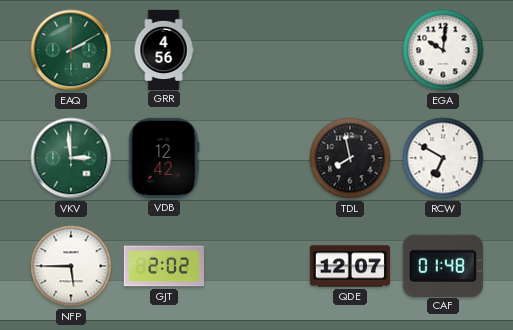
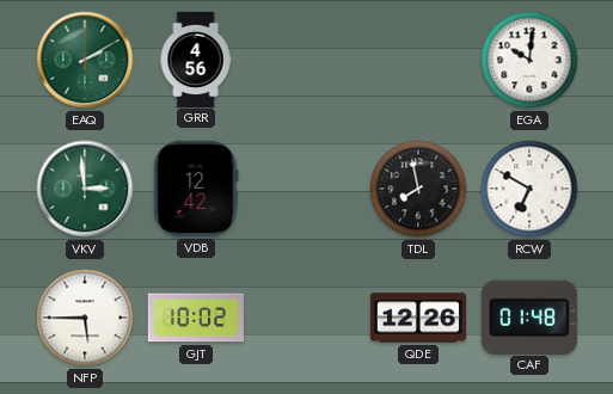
GJT: 2:02 -> 10:02 (196, 318)
QDE: 12:07 -> 12:26 (417, 318)
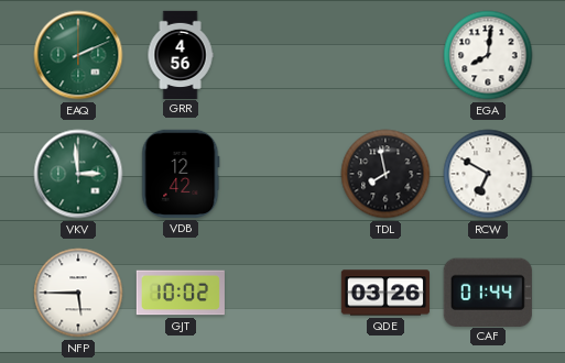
EAQ: 2:10 -> 2:11 (78, 55)
EGA: 10:01 -> 8:01 (488, 55)
QDE: 12:26 -> 03:26 (384, 293)
CAF: 01:48 -> 01:44 (488, 291)
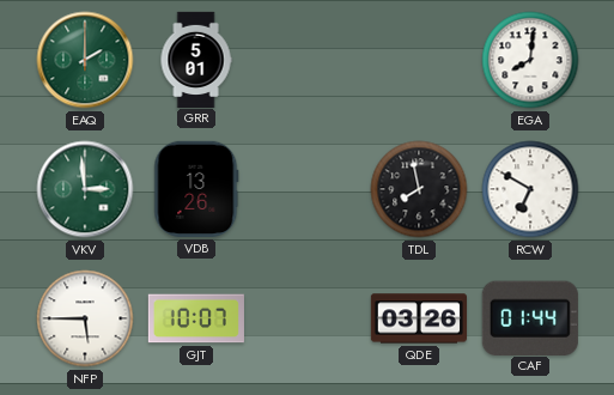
EAQ: 2:11 -> 2:00 (85, 60)
GRR: 4:56 -> 5:01 (196, 59)
VDB: 12:42 -> 13:26 (196, 189)
GJT: 10:02 -> 10:07 (196, 318)
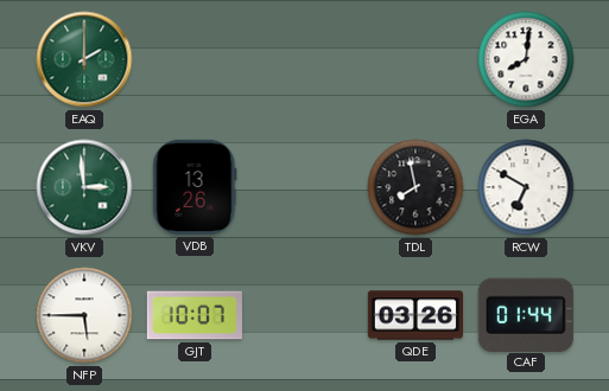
GRR: 5:01 -> none (196, 59)
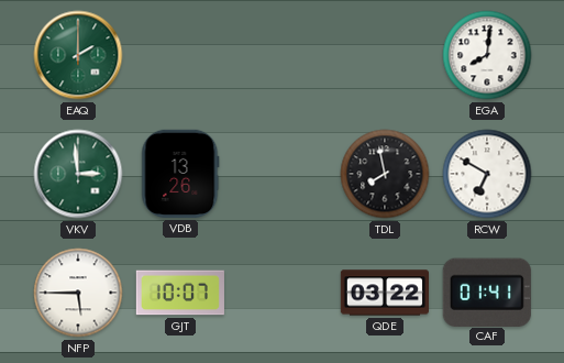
QDE: 03:26 -> 03:22 (384, 293)
CAF: 01:44 -> 01:41 (487, 291)
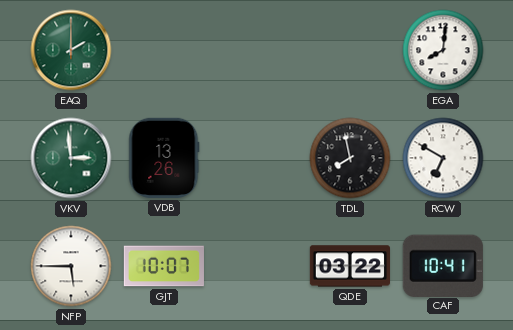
CAF: 01:41 -> 10:41 (443, 265)
